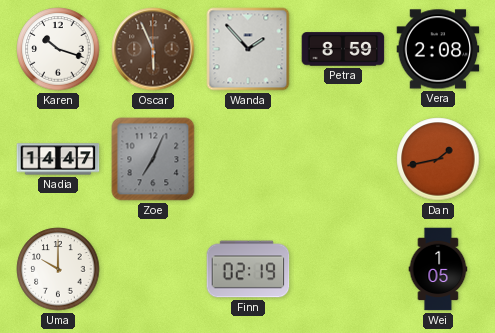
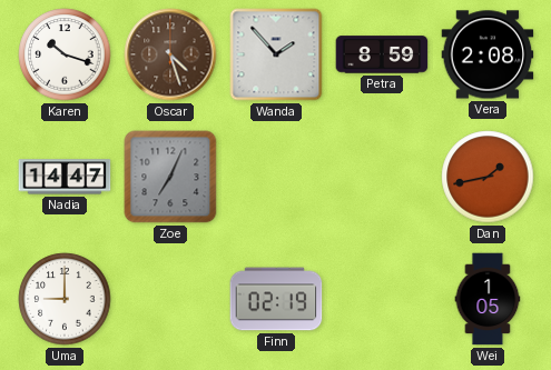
Oscar: 5:56 -> 4:27 (170, 54)
Uma: 10:00 -> 9:00 (65, 299)
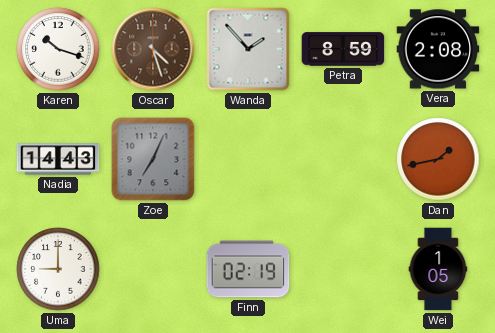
Nadia: 14:47 -> 14:43 (58, 159)
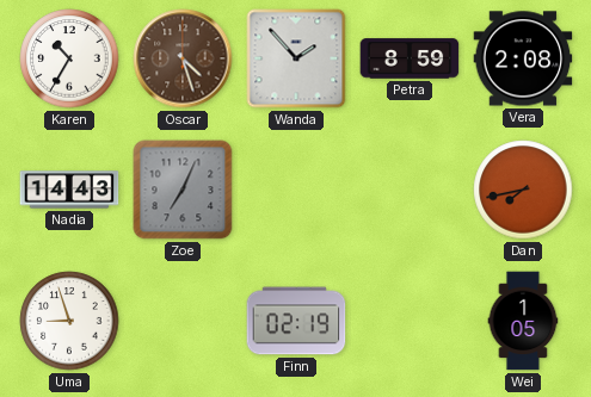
Karen: 10:18 -> 10:35 (69, 58)
Dan: 1:43 -> 7:43 (523, 190)
Uma: 9:00 -> 8:57 (69, 321)
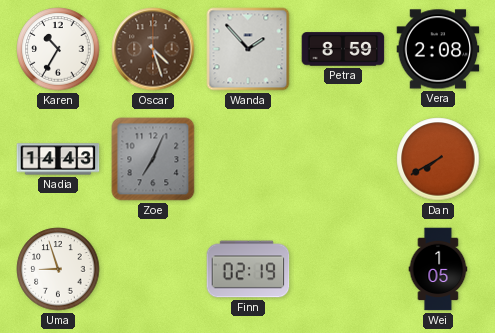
Dan: 7:43 -> 7:40 (438, 159)
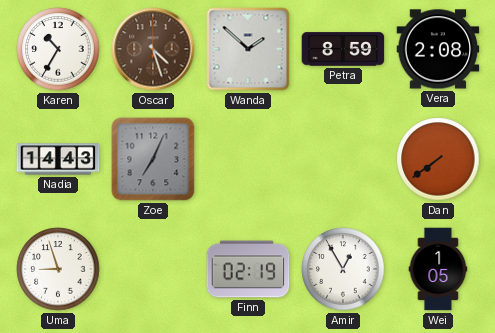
Wanda: 1:53 -> 1:52 (248, 49)
Dan: 7:40 -> 7:39 (438, 159)
Amir: none -> 12:55 (343, 269)
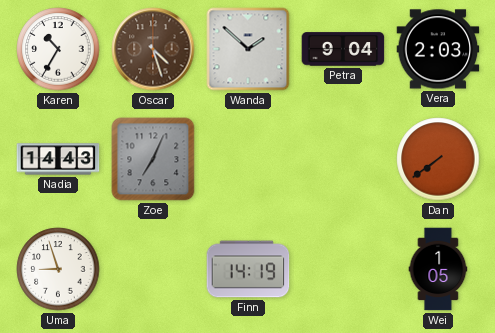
Petra: 8:59 -> 9:04 (343, 49)
Vera: 2:08 -> 2:03 (438, 49)
Finn: 02:19 -> 14:19 (248, 269)
Amir: 12:55 -> none (343, 269)
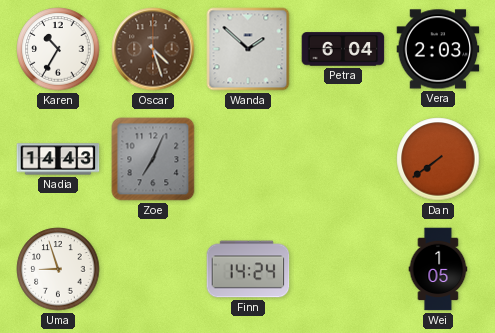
Petra: 9:04 -> 6:04 (343, 49)
Finn: 14:19 -> 14:24 (248, 269)
